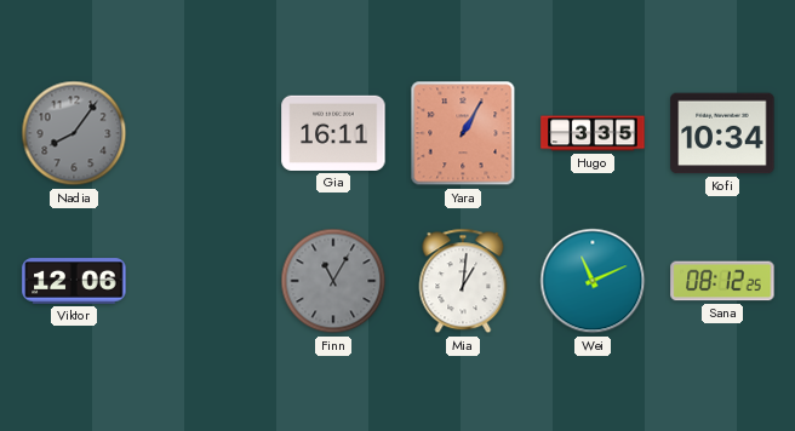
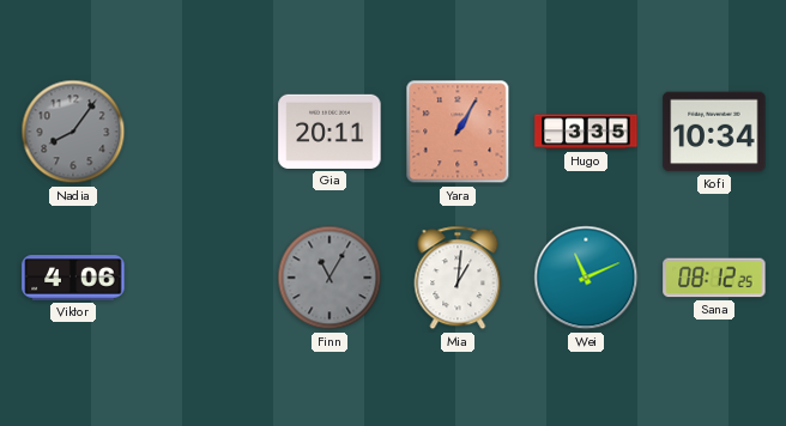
Gia: 16:11 -> 20:11 (329, 132)
Viktor: 12:06 -> 4:06 (73, 278)
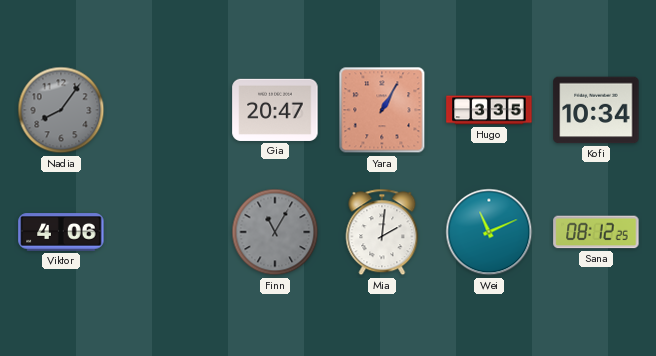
Gia: 20:11 -> 20:47 (275, 110)
Mia: 1:01 -> 2:01 (382, 232)
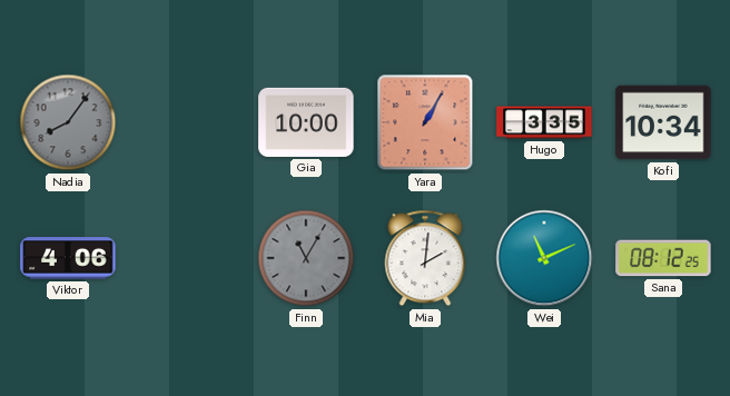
Gia: 20:47 -> 10:00 (306, 122)
